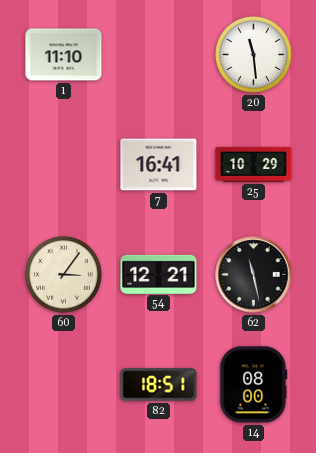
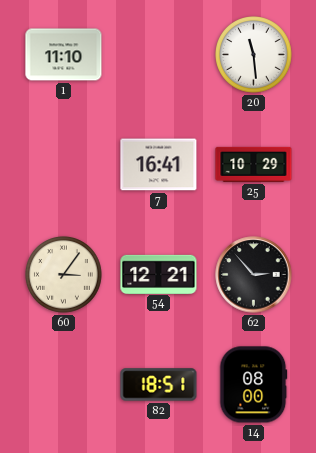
62: 11:28 -> 2:53 (254, 275)
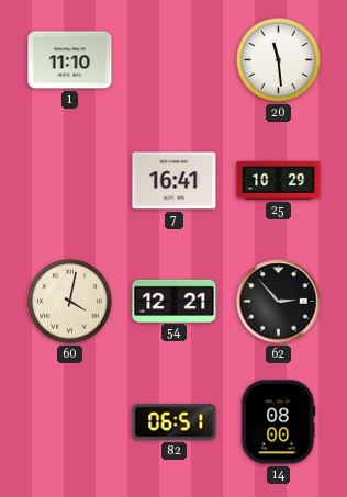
60: 3:06 -> 4:02 (70, 302)
82: 18:51 -> 06:51 (175, 422)
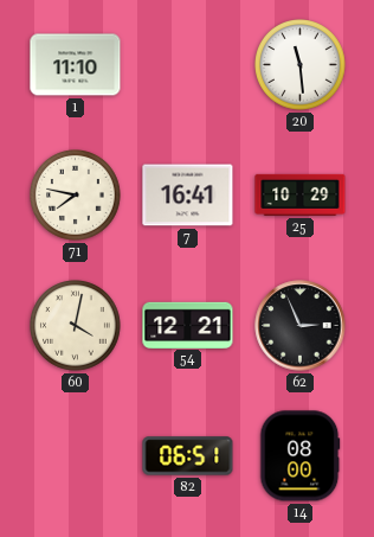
71: none -> 7:47 (76, 196)
62: 2:53 -> 2:56 (301, 326)
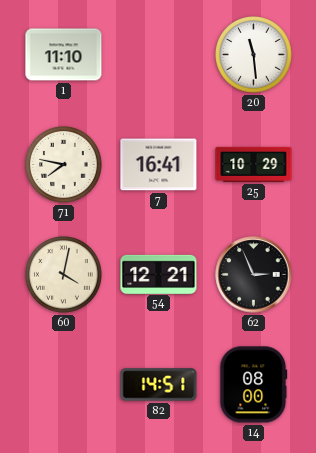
82: 06:51 -> 14:51 (159, 385)
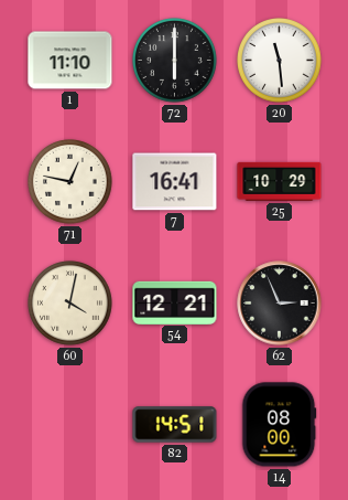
72: none -> 6:00 (175, 61)
71: 7:47 -> 12:47 (70, 182)
